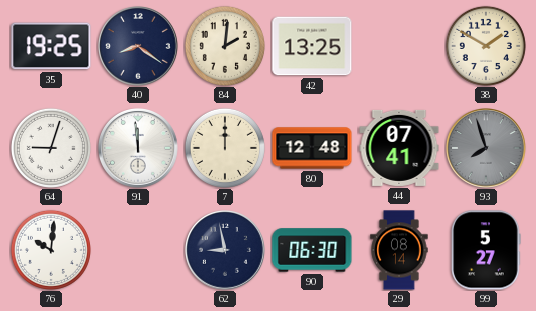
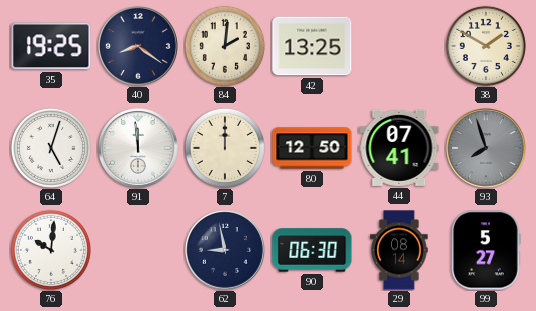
64: 9:03 -> 5:03 (51, 148)
80: 12:48 -> 12:50 (312, 148)
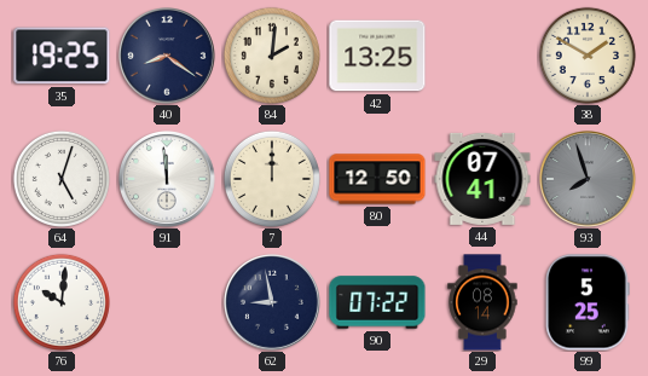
90: 06:30 -> 07:22 (377, 302)
99: 5:27 -> 5:25 (588, 302)
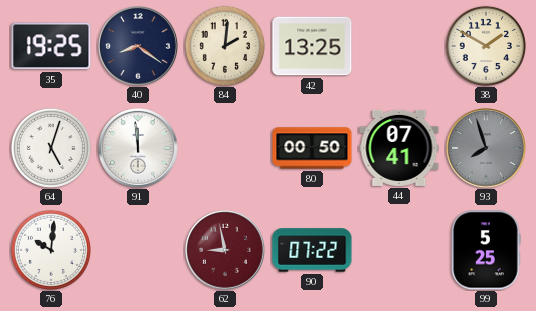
7: 12:00 -> none (272, 179)
80: 12:50 -> 00:50 (312, 148)
62 dial: navy -> burgundy (226, 251)
29: 08:14 -> none (482, 302)
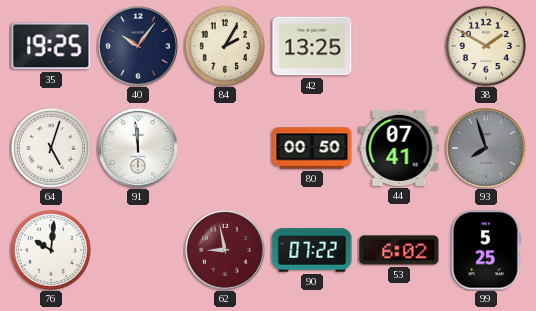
40: 8:21 -> 10:06 (139, 47)
84: 2:01 -> 2:05 (225, 46)
53: none -> 6:02 (399, 250)
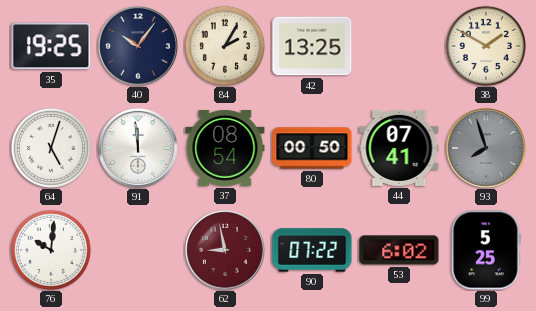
37: none -> 08:54 (225, 148)
